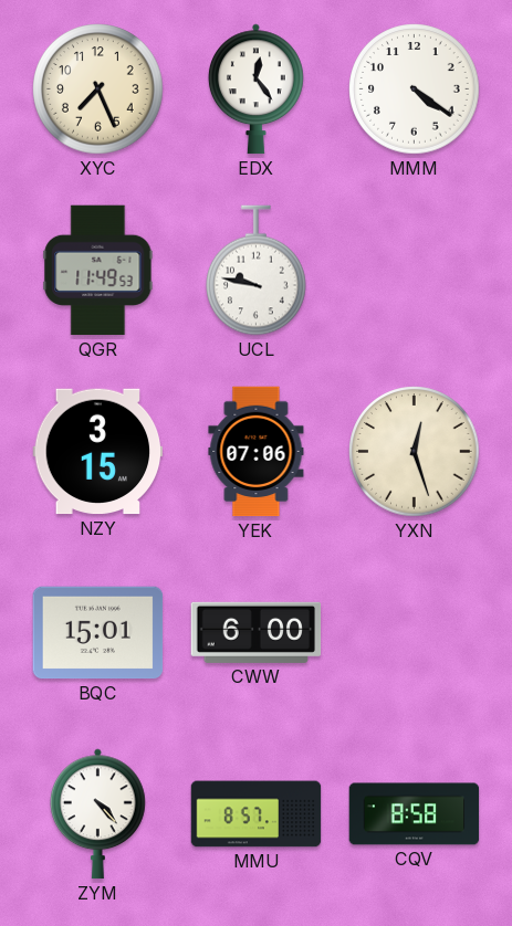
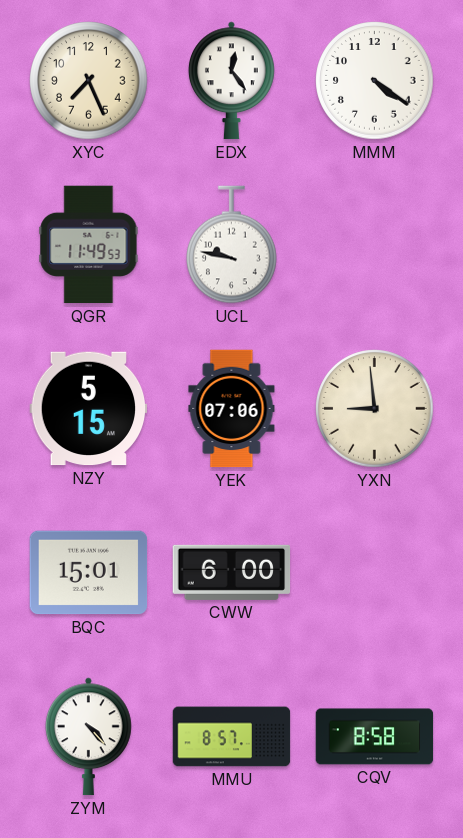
NZY: 3:15 -> 5:15 (89, 409)
YXN: 12:27 -> 8:59 (375, 409)
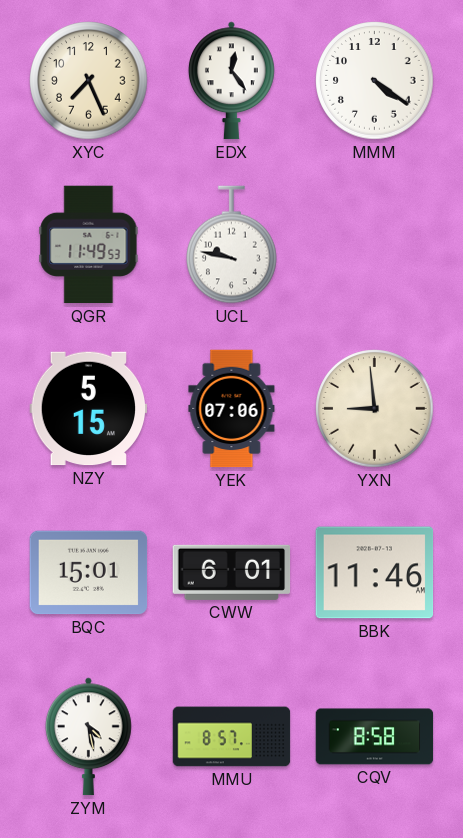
CWW: 6:00 -> 6:01 (232, 572)
BBK: none -> 11:46 (375, 573)
ZYM: 4:23 -> 4:28 (88, 737)
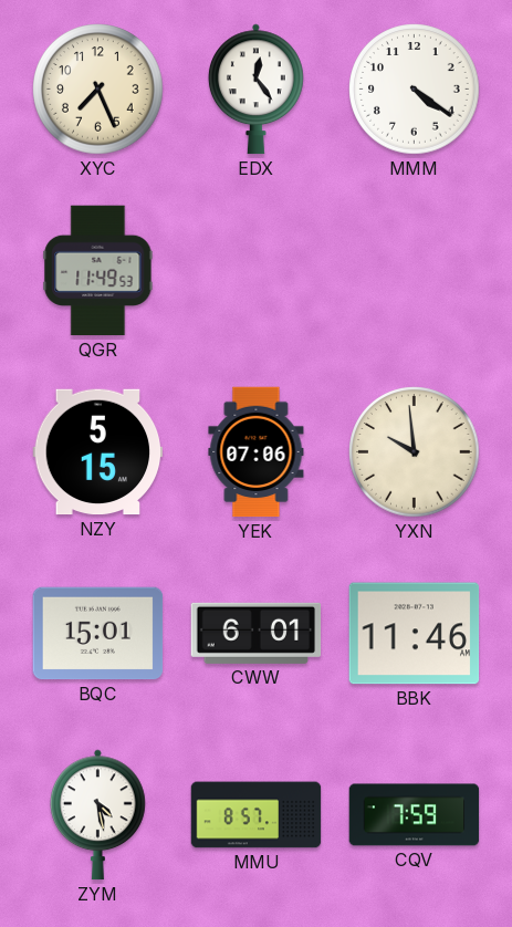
UCL: 9:47 -> none (232, 245)
YXN: 8:59 -> 9:59 (415, 452)
CQV: 8:58 -> 7:59 (415, 815)
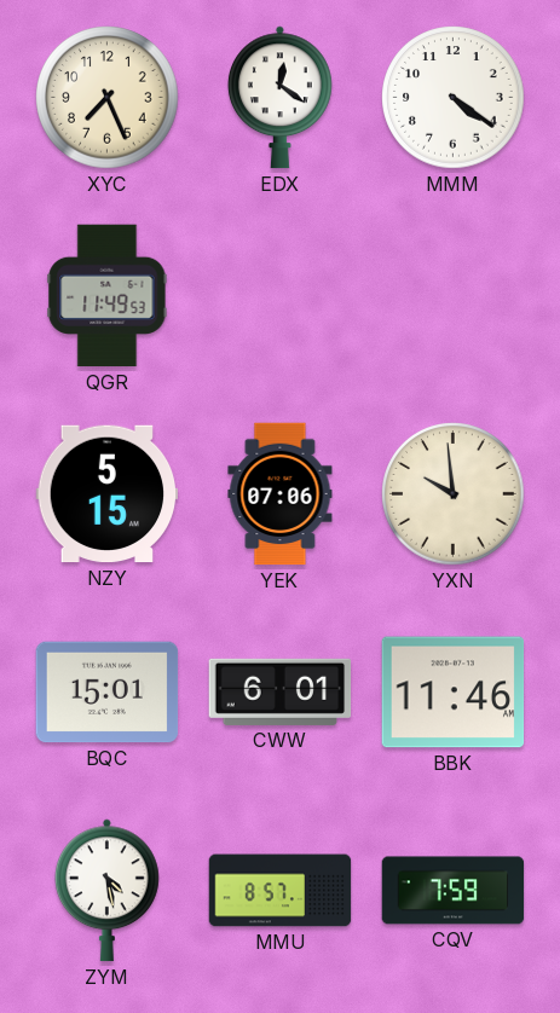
EDX: 12:24 -> 12:21 (279, 98)
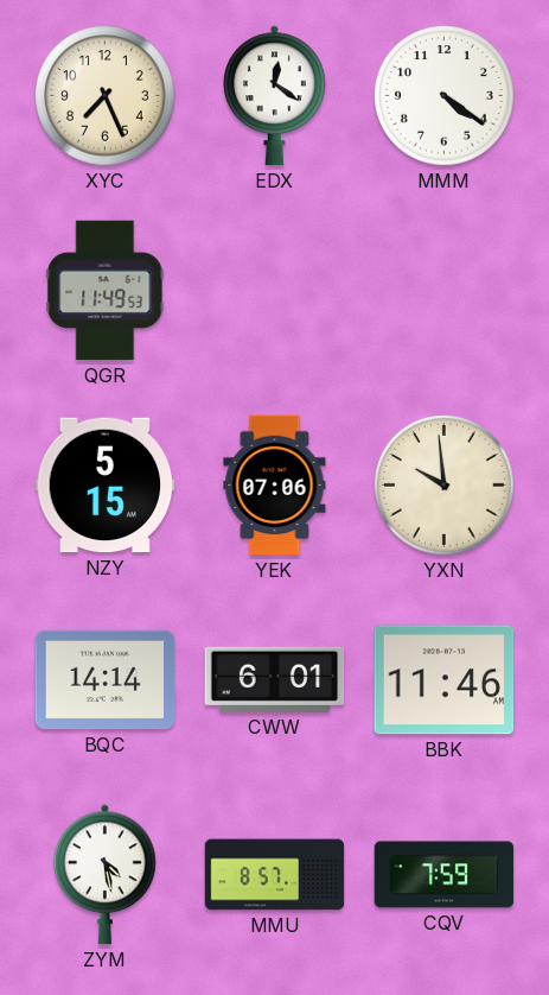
BQC: 15:01 -> 14:14 (106, 680)
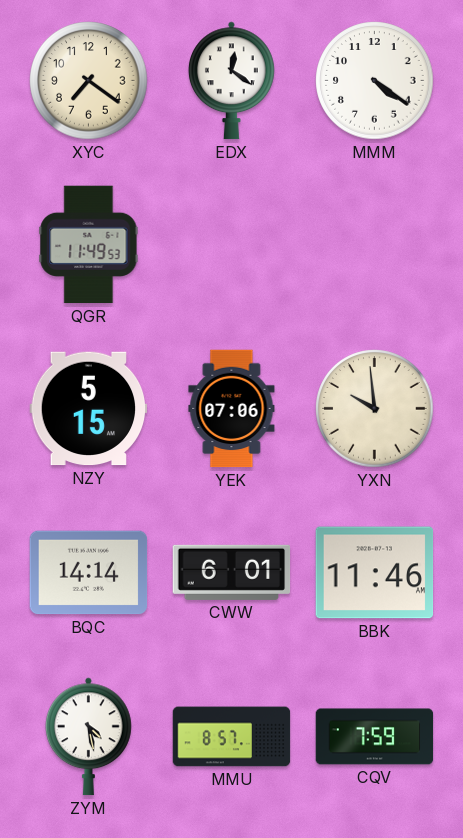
XYC: 7:26 -> 7:21 (89, 81)
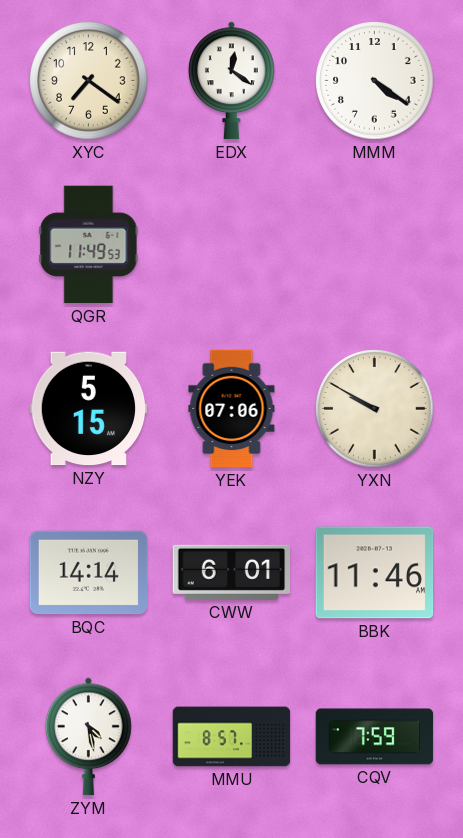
YXN: 9:59 -> 9:50 (375, 409)
